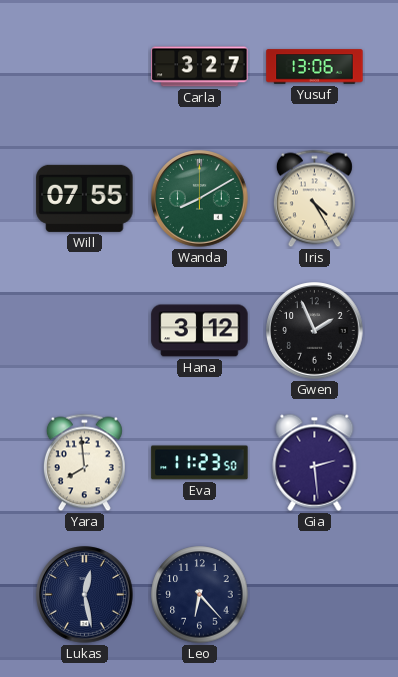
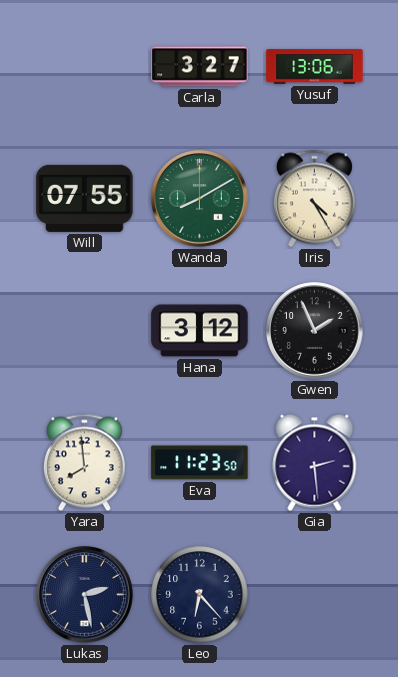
Lukas: 12:28 -> 2:28 (85, 595)
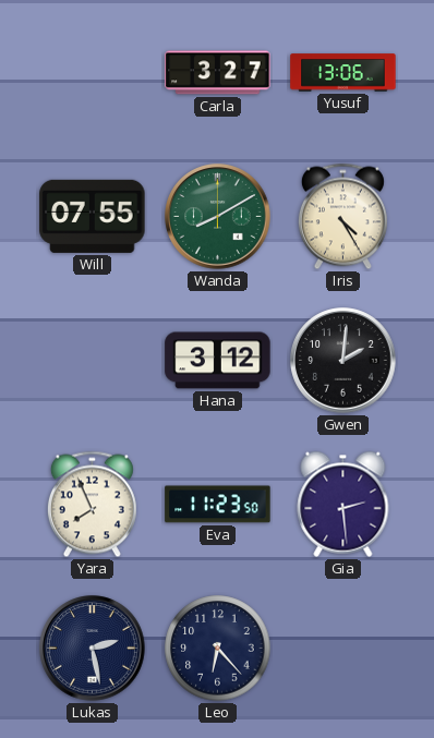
Gwen: 1:56 -> 2:01 (343, 361)
Yara: 7:59 -> 7:56 (92, 505)
